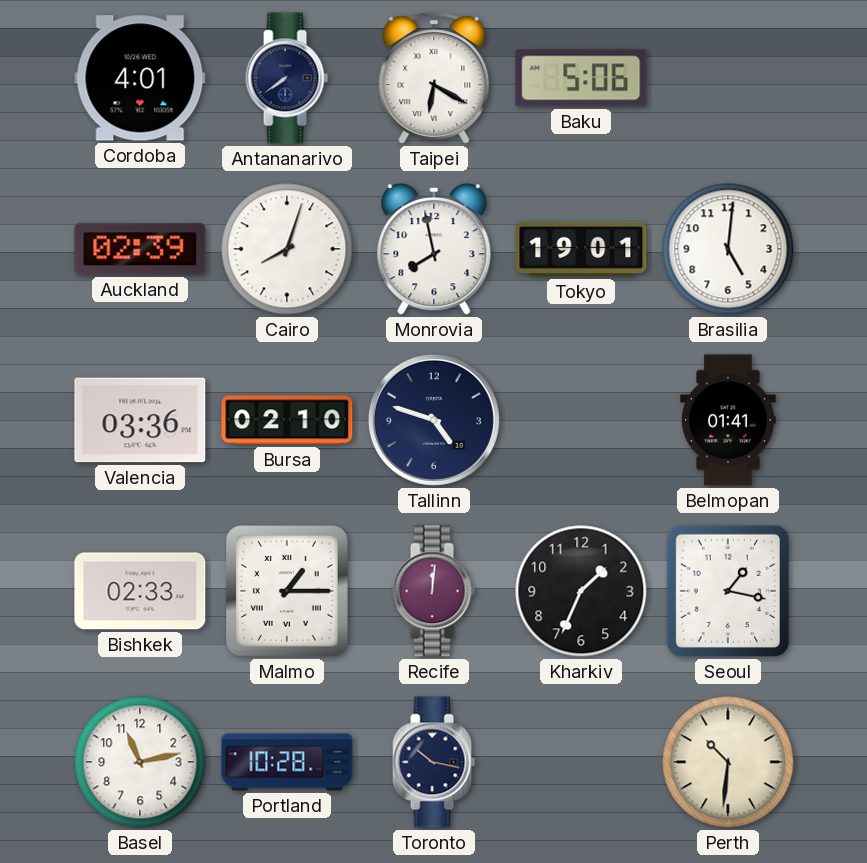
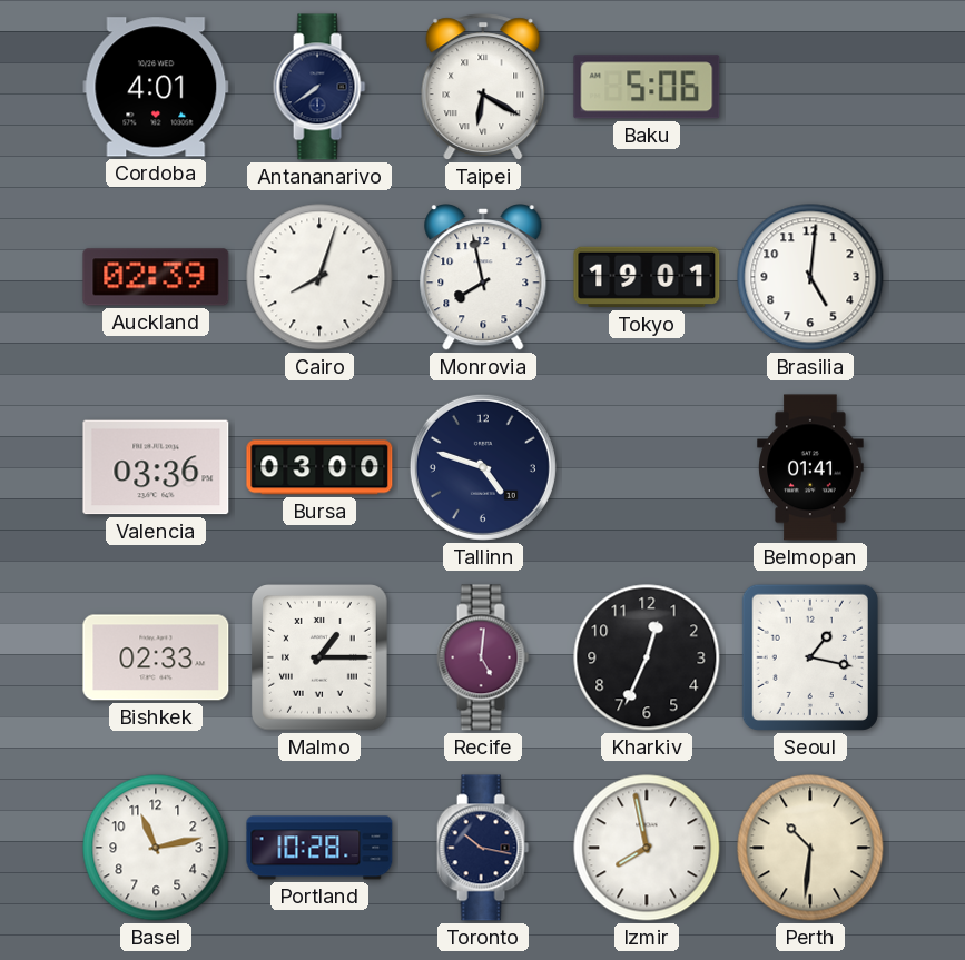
Bursa: 02:10 -> 03:00 (319, 467)
Recife: 12:01 -> 5:01 (483, 657)
Kharkiv: 1:34 -> 12:34 (647, 657)
Izmir: none -> 7:58 (647, 848)
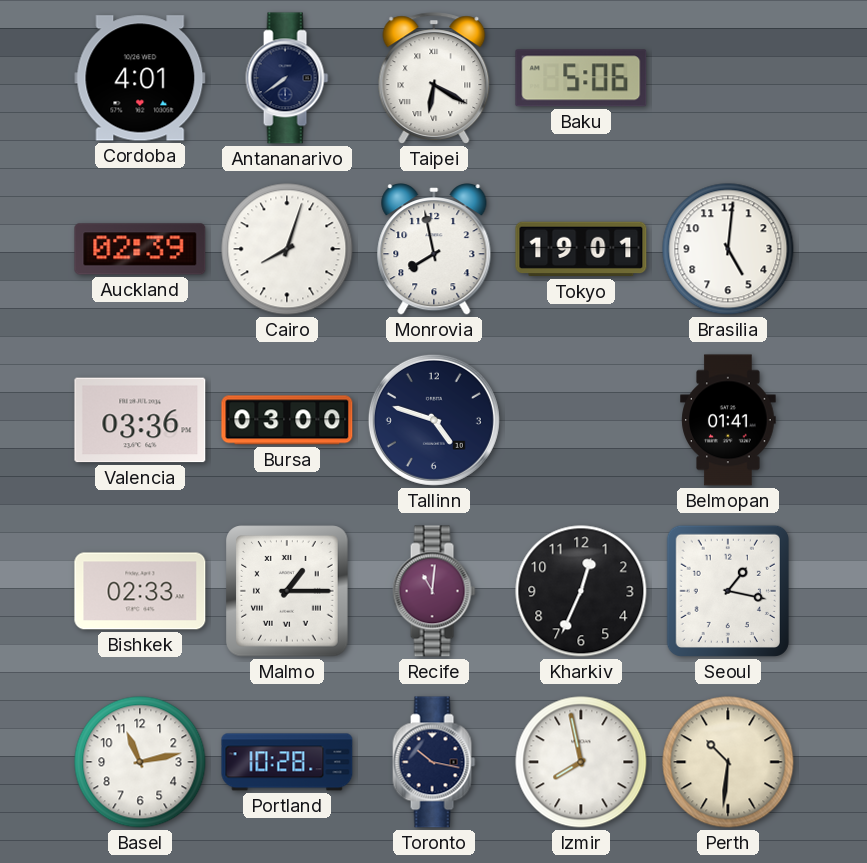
Recife: 5:01 -> 11:01 (434, 591)
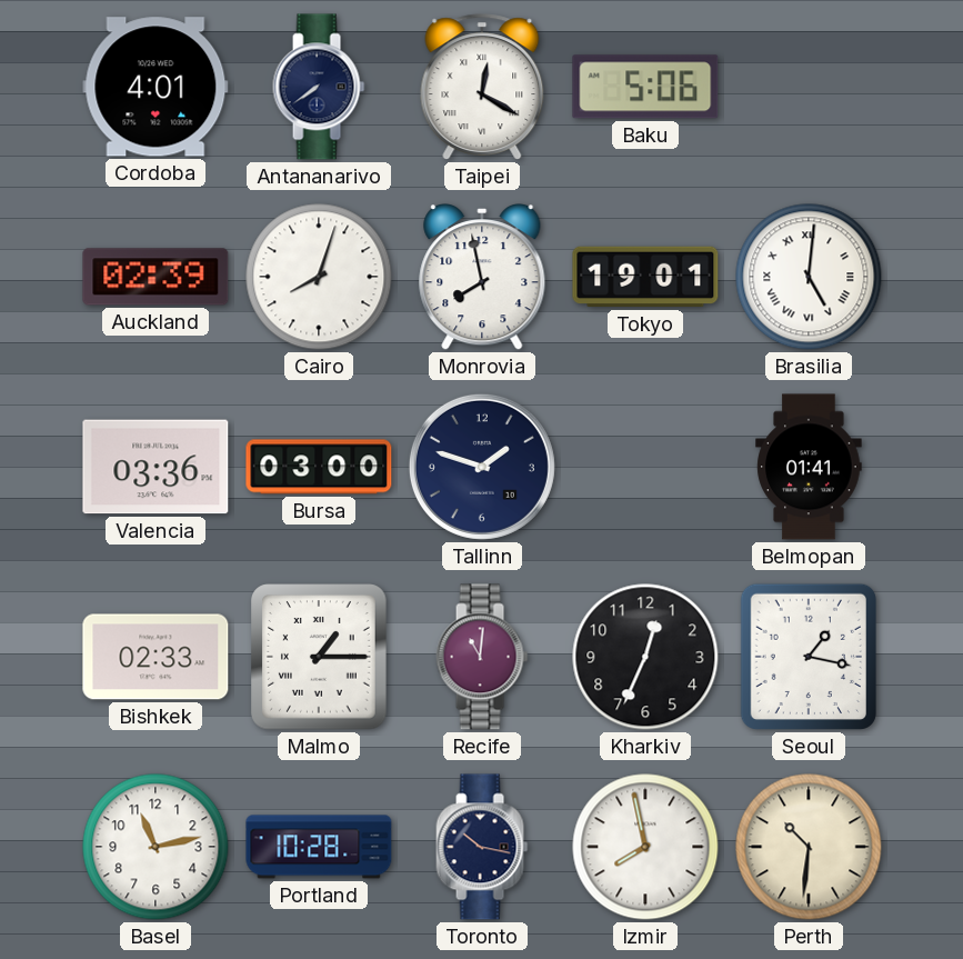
Taipei: 6:20 -> 12:20 (482, 87)
Brasilia numerals: Arabic -> Roman (809, 277)
Tallinn: 4:48 -> 1:48 (482, 467)
